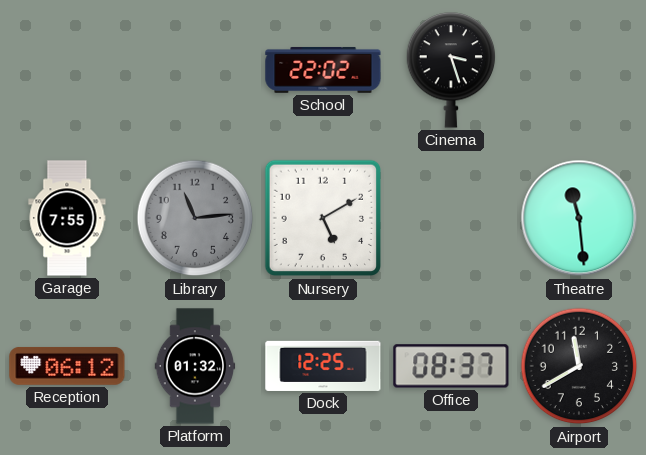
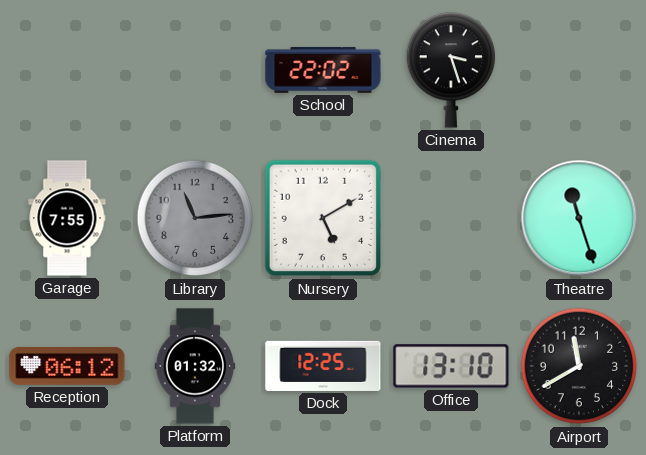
Theatre: 11:29 -> 11:27 (579, 218)
Office: 08:37 -> 13:10 (451, 366)
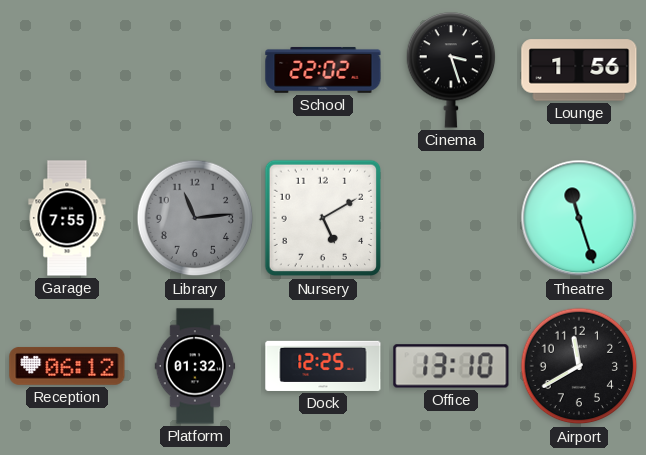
Lounge: none -> 1:56 (579, 70)
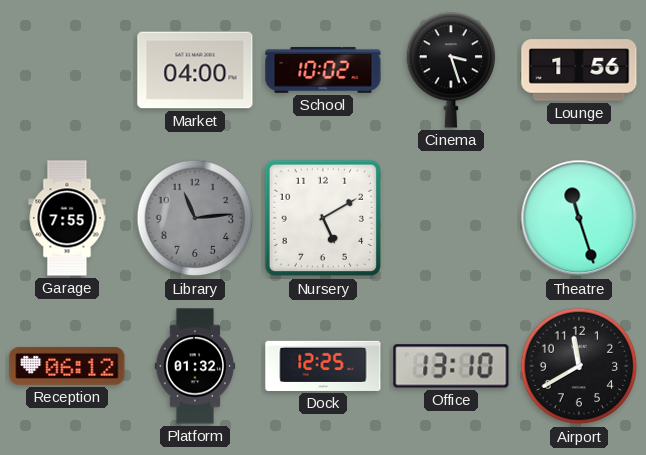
Market: none -> 04:00 (195, 70)
School: 22:02 -> 10:02 (323, 70)
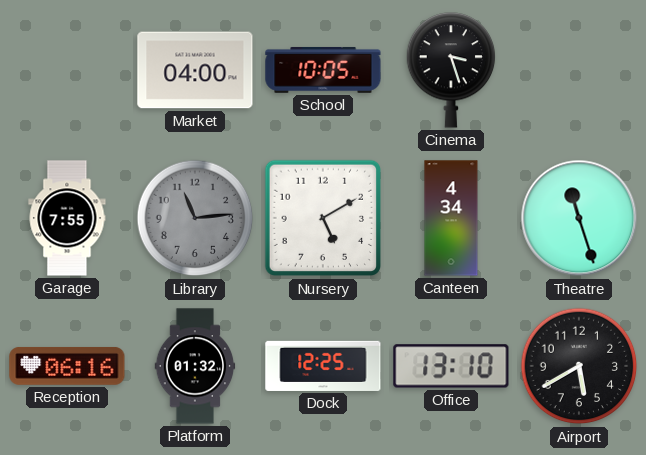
School: 10:02 -> 10:05 (323, 70)
Lounge: 1:56 -> none (579, 70)
Canteen: none -> 4:34 (451, 218)
Reception: 06:12 -> 06:16 (67, 366)
Airport: 11:40 -> 5:40 (579, 366)
